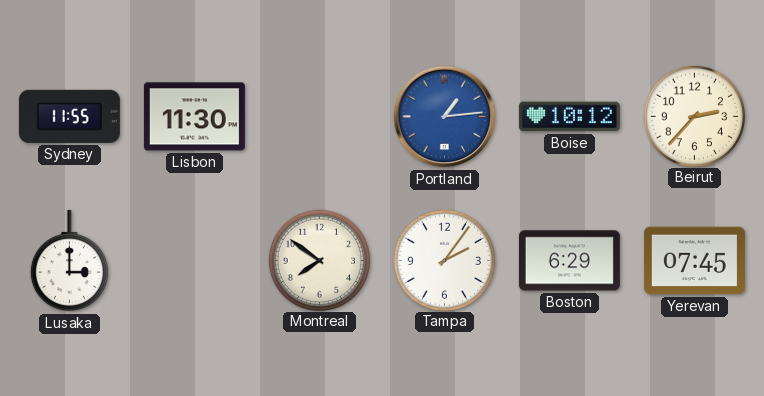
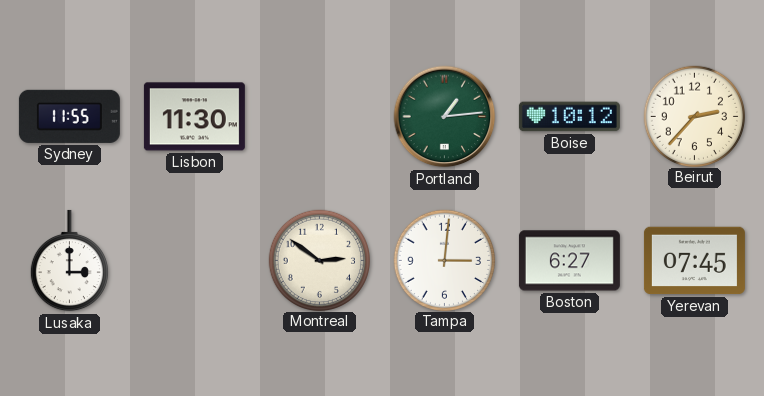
Portland dial: blue -> green (445, 117)
Montreal: 7:51 -> 2:51 (319, 260)
Tampa: 2:06 -> 3:01 (444, 260)
Boston: 6:29 -> 6:27 (569, 261)
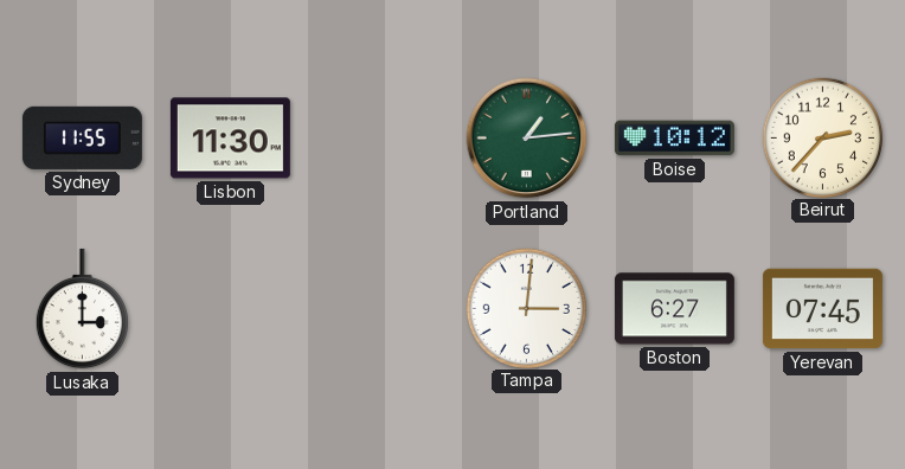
Montreal: 2:51 -> none (319, 260)
